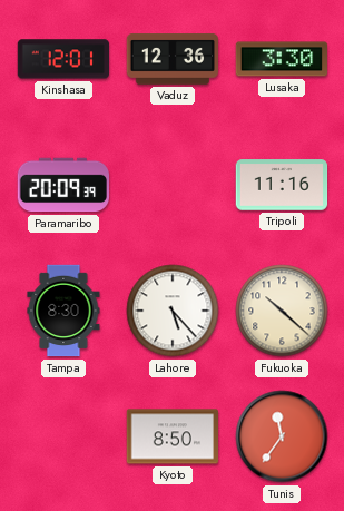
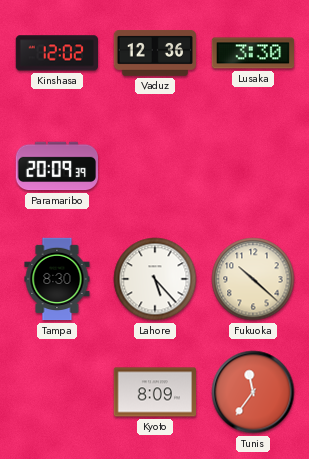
Kinshasa: 12:01 -> 12:02 (56, 53)
Tripoli: 11:16 -> none (282, 185)
Kyoto: 8:50 -> 8:09 (155, 392)
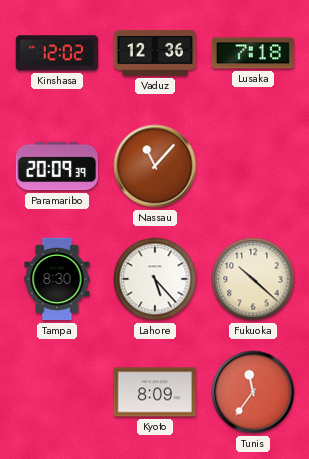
Lusaka: 3:30 -> 7:18 (253, 53)
Nassau: none -> 11:07 (155, 166)
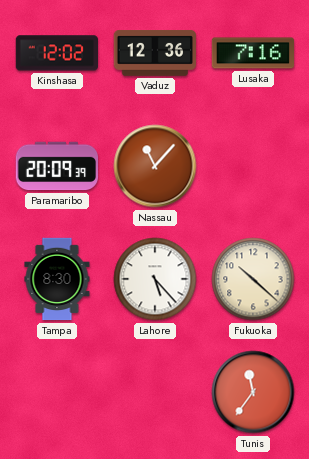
Lusaka: 7:18 -> 7:16 (253, 53)
Kyoto: 8:09 -> none (155, 392)
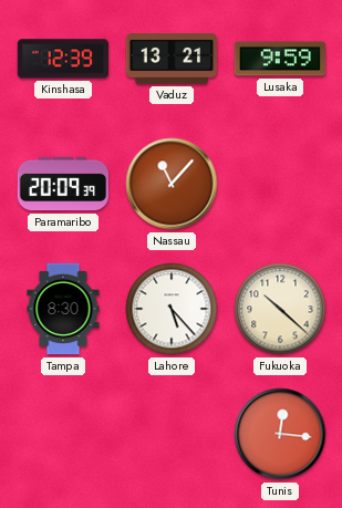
Kinshasa: 12:02 -> 12:39 (62, 59)
Vaduz: 12:36 -> 13:21 (170, 60)
Lusaka: 7:16 -> 9:59 (280, 59)
Tunis: 11:36 -> 12:16 (280, 434)
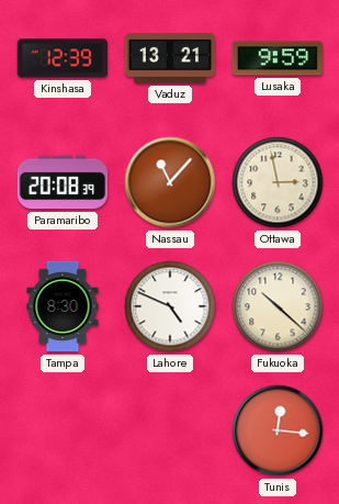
Paramaribo: 20:09 -> 20:08 (61, 182)
Ottawa: none -> 2:58 (278, 182)
Lahore: 5:23 -> 4:49 (170, 306)
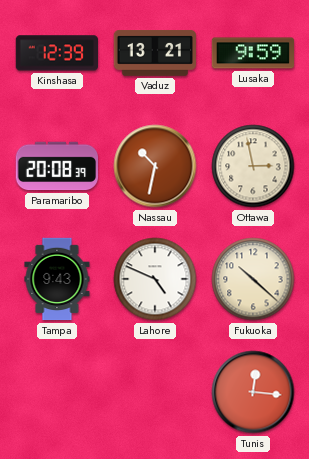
Nassau: 11:07 -> 10:32 (155, 166)
Tampa: 8:30 -> 9:43 (57, 279)
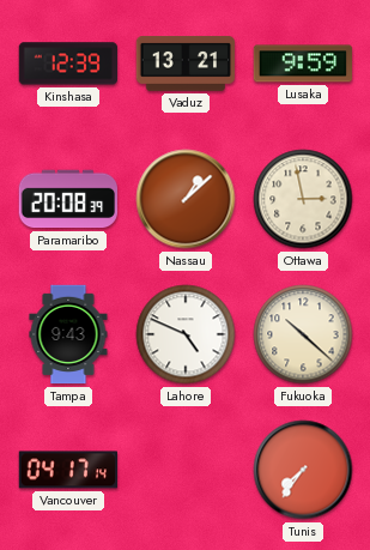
Nassau: 10:32 -> 1:08 (186, 199)
Vancouver: none -> 04:17 (67, 470)
Tunis: 12:16 -> 7:36 (303, 470)
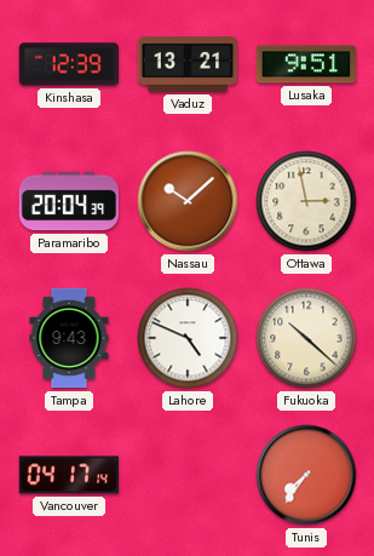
Lusaka: 9:59 -> 9:51 (306, 64)
Paramaribo: 20:08 -> 20:04 (68, 201)
Nassau: 1:08 -> 10:08 (188, 201)
